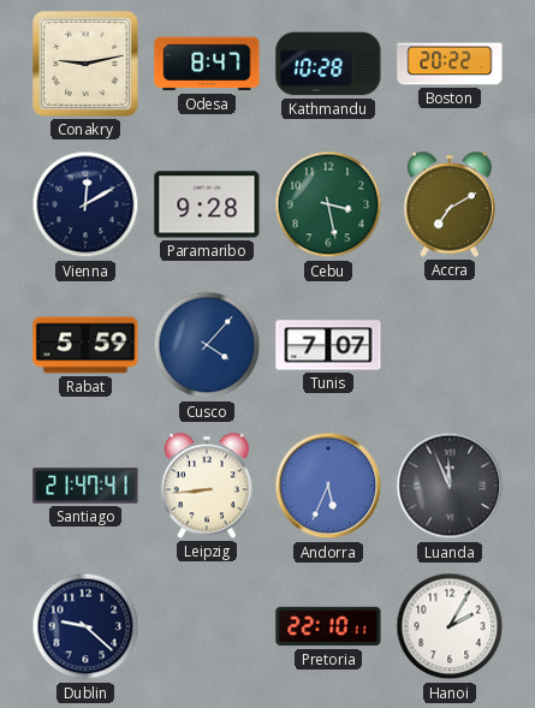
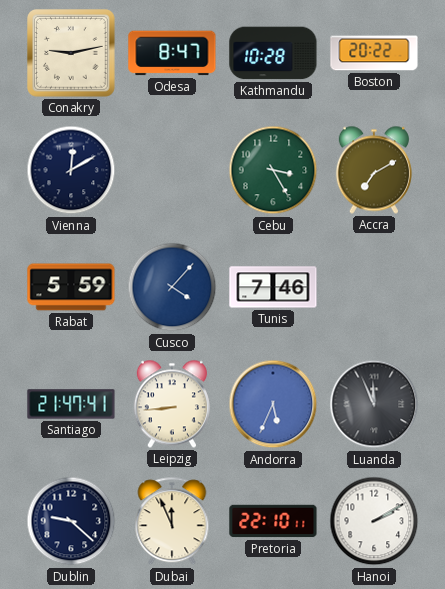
Paramaribo: 9:28 -> none (207, 204)
Cebu: 3:28 -> 3:25 (273, 170)
Tunis: 7:07 -> 7:46 (273, 287)
Dubai: none -> 11:56 (172, 522)
Hanoi: 2:05 -> 2:10 (374, 521)
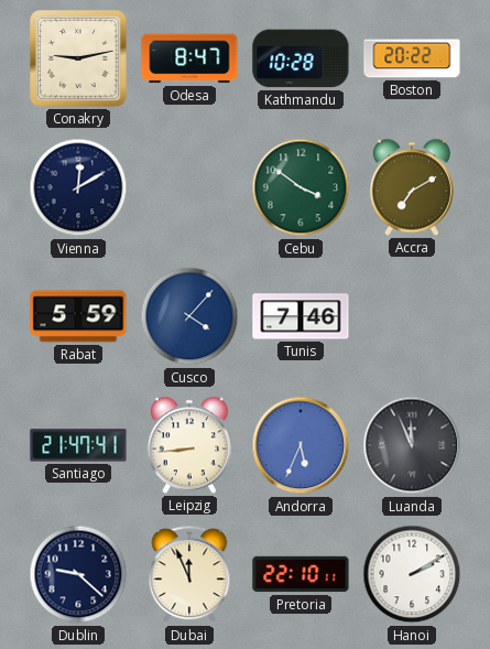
Cebu: 3:25 -> 3:51 (301, 187)
